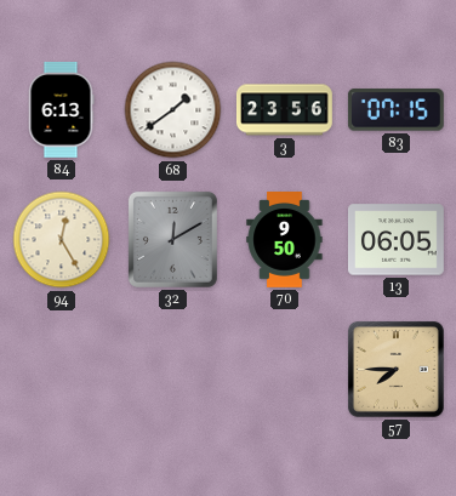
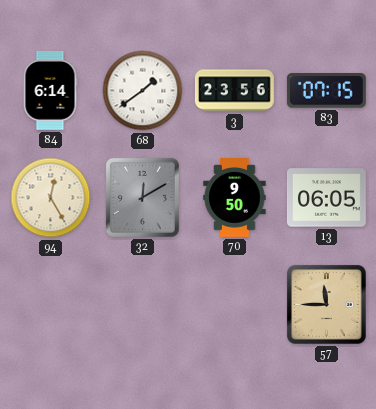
84: 6:13 -> 6:14 (50, 90)
57: 7:45 -> 11:45 (326, 304)
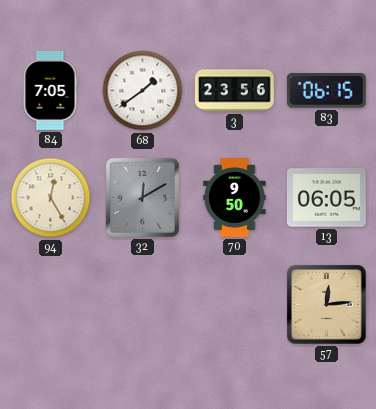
84: 6:14 -> 7:05 (50, 90)
83: 07:15 -> 06:15 (326, 91)
57: 11:45 -> 12:14 (326, 304)
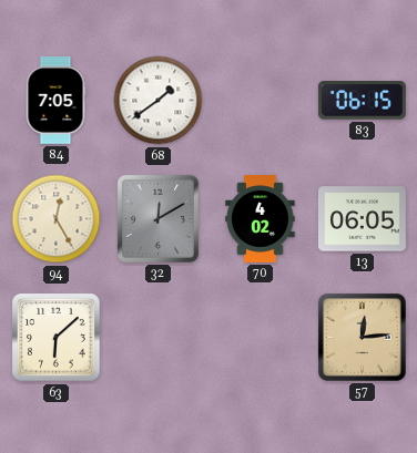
3: 23:56 -> none (235, 91)
70: 9:50 -> 4:02 (261, 219)
63: none -> 6:08 (57, 338)
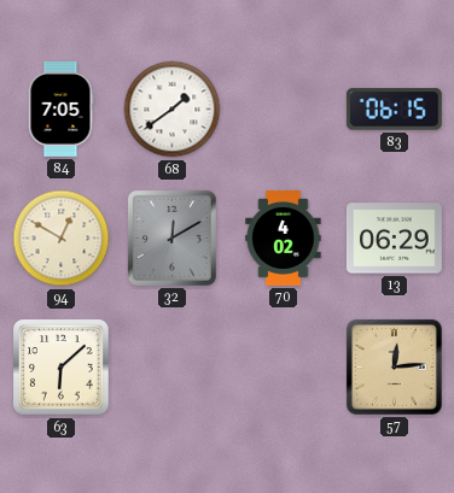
94: 12:25 -> 12:50 (62, 239)
13: 06:05 -> 06:29 (394, 239)
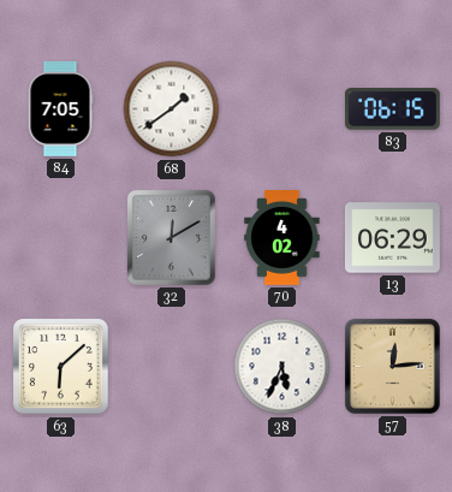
94: 12:50 -> none (62, 239)
38: none -> 5:34 (282, 367)
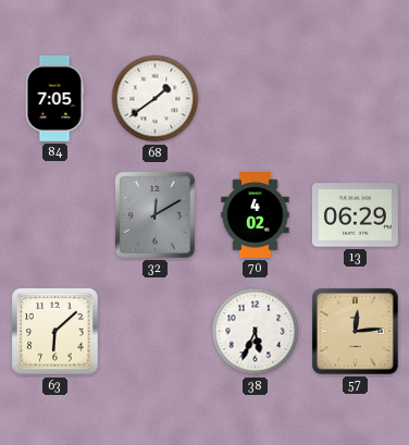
83: 06:15 -> none (392, 109)
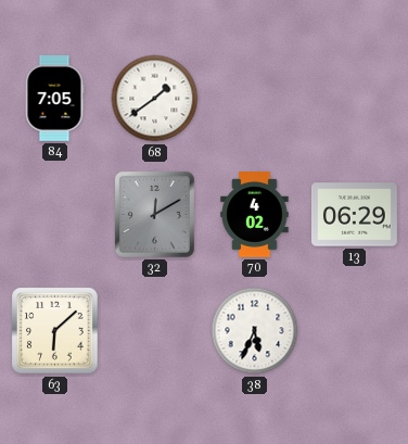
57: 12:14 -> none (355, 331)
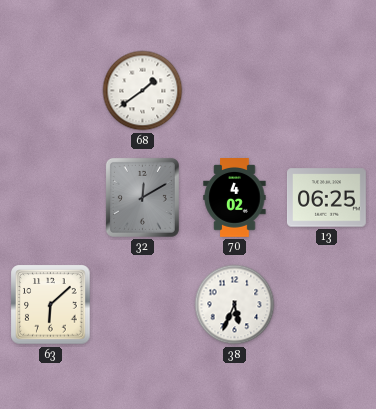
84: 7:05 -> none (54, 98)
13: 06:29 -> 06:25 (326, 198)
